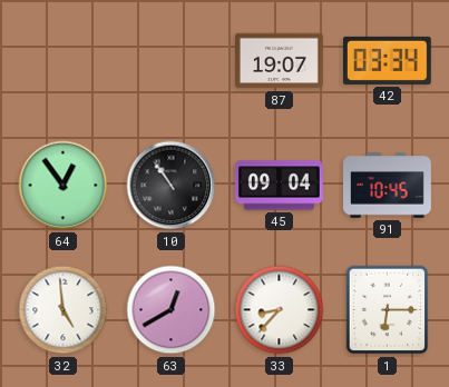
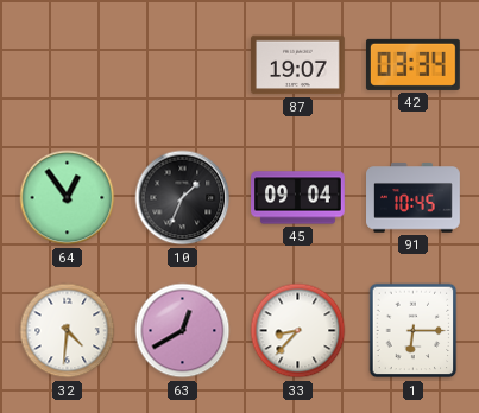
10: 10:54 -> 1:34 (183, 198)
32: 4:59 -> 4:31 (68, 331)
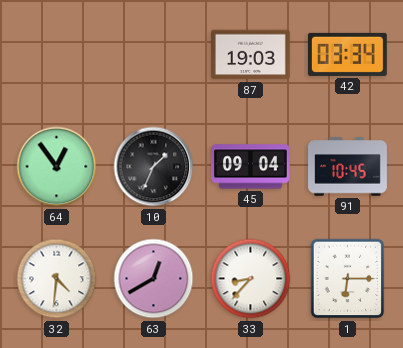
87: 19:07 -> 19:03 (251, 55)
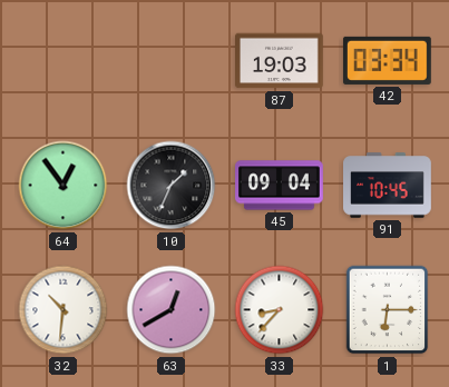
32: 4:31 -> 10:31 (64, 310)
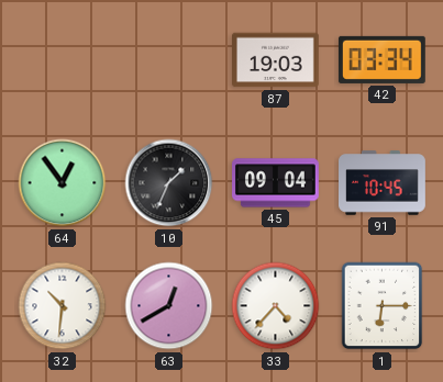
33: 8:37 -> 4:37 (276, 306)
